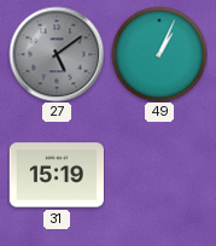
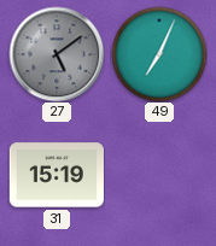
49: 1:04 -> 7:04 (159, 54)
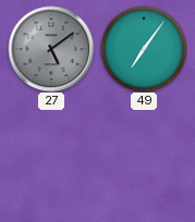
49: 7:04 -> 7:06 (144, 49)
31: 15:19 -> none (56, 175)
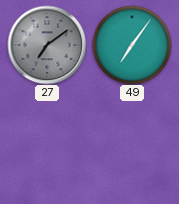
27: 5:09 -> 7:09 (47, 45)
